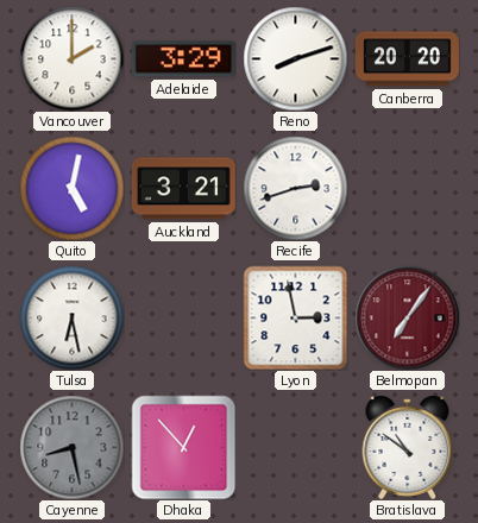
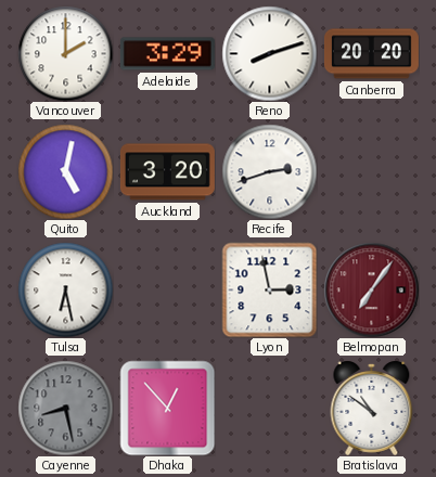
Auckland: 3:21 -> 3:20 (167, 172)
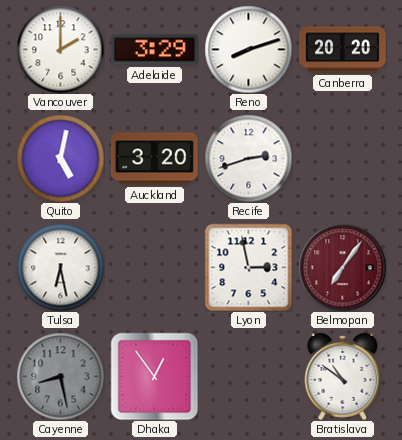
Dhaka: 12:53 -> 12:54 (154, 376)
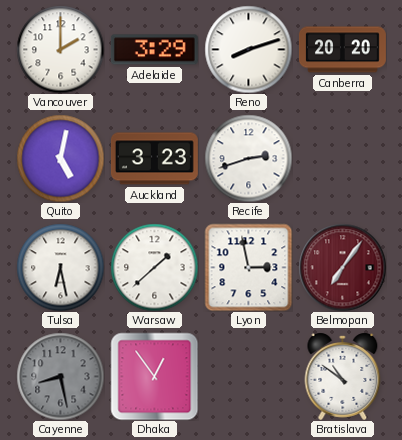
Auckland: 3:20 -> 3:23 (154, 159)
Warsaw: none -> 1:38 (154, 267)
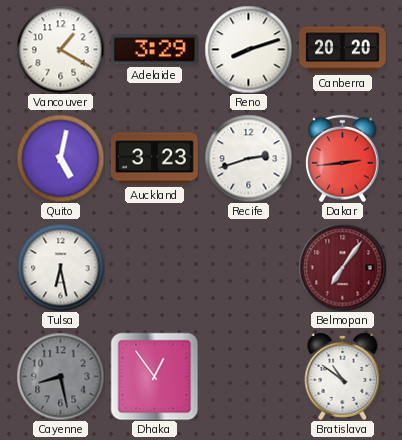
Vancouver: 2:00 -> 1:20 (60, 49)
Dakar: none -> 2:44 (343, 158)
Warsaw: 1:38 -> none (154, 267)
Lyon: 2:58 -> none (248, 267)
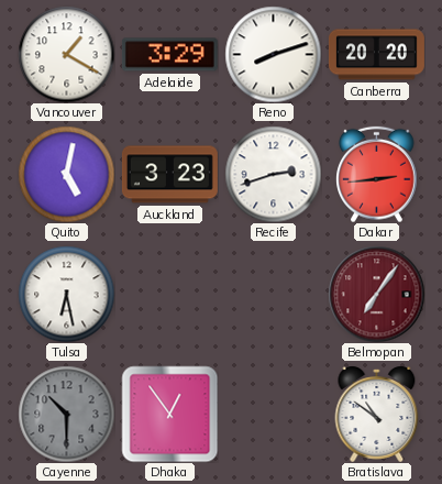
Cayenne: 8:28 -> 10:30 (66, 414)
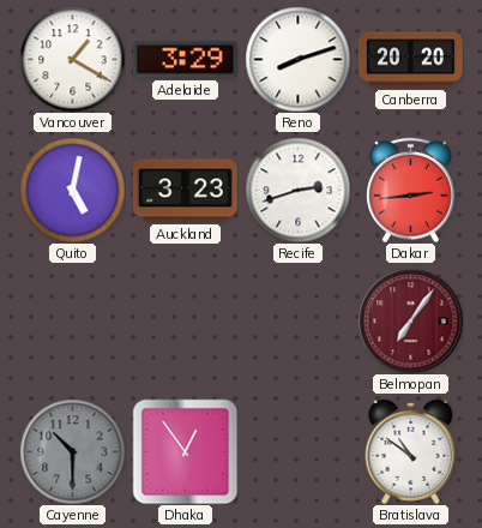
Tulsa: 6:28 -> none (66, 294)
